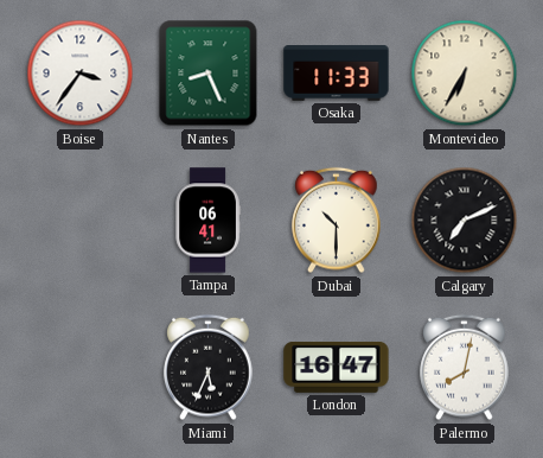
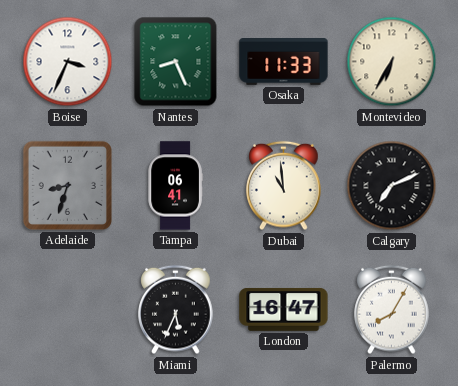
Boise: 3:36 -> 3:34 (68, 62)
Adelaide: none -> 8:33 (67, 185)
Dubai: 10:30 -> 10:59 (284, 186)
Palermo: 8:02 -> 8:05 (392, 310)
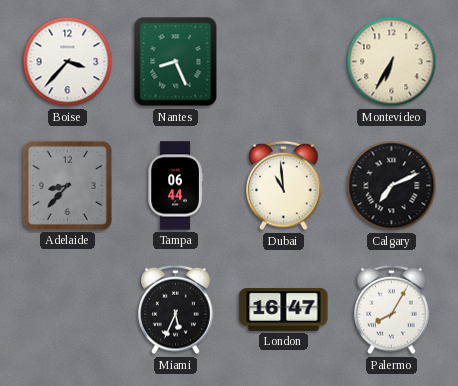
Boise: 3:34 -> 3:37 (68, 62)
Osaka: 11:33 -> none (284, 62)
Adelaide: 8:33 -> 8:37 (67, 185)
Tampa: 06:41 -> 06:44 (175, 186)
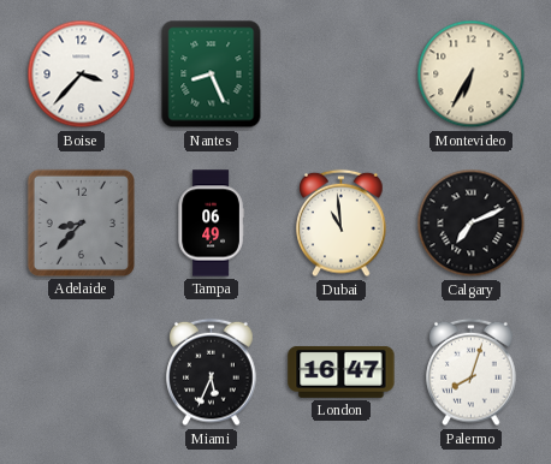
Tampa: 06:44 -> 06:49 (211, 224)
Palermo: 8:05 -> 8:03 (472, 373)
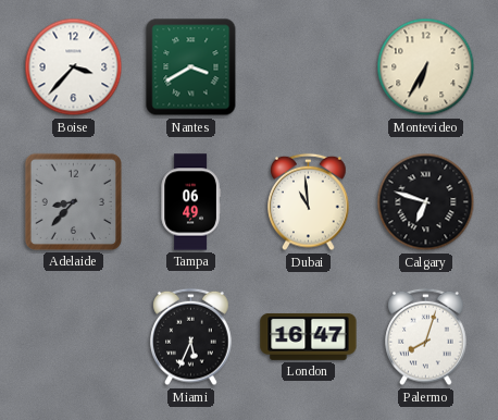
Nantes: 8:26 -> 3:40 (191, 67)
Calgary: 7:11 -> 6:48 (426, 202)
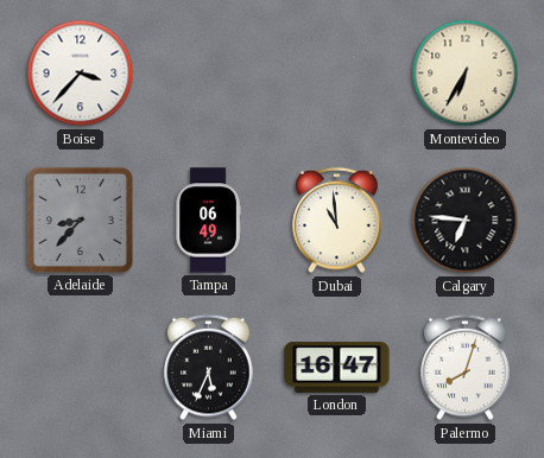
Nantes: 3:40 -> none (191, 67)
Calgary: 6:48 -> 6:46 (466, 221)
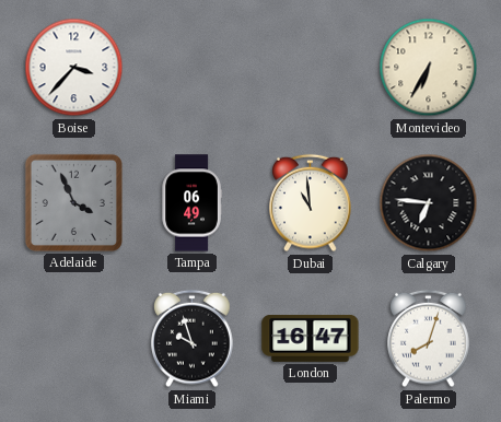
Adelaide: 8:37 -> 3:56 (73, 202)
Miami: 5:34 -> 9:57 (193, 339)
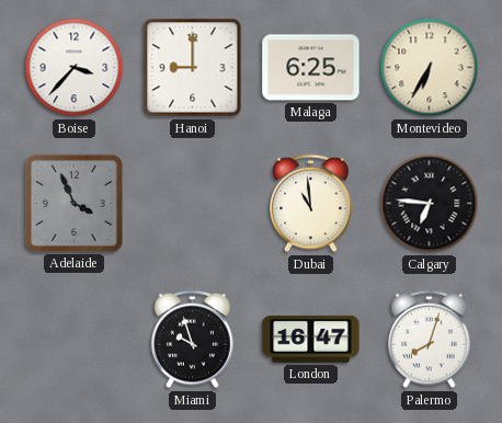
Hanoi: none -> 9:00 (193, 68)
Malaga: none -> 6:25 (311, 68)
Tampa: 06:49 -> none (191, 203)
